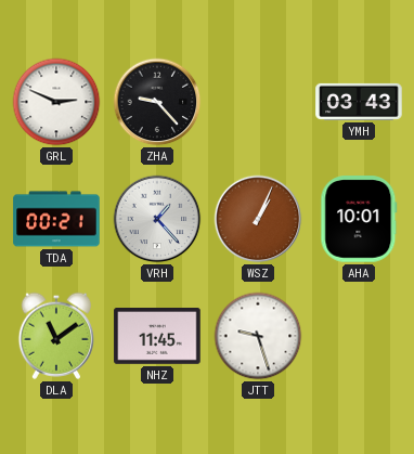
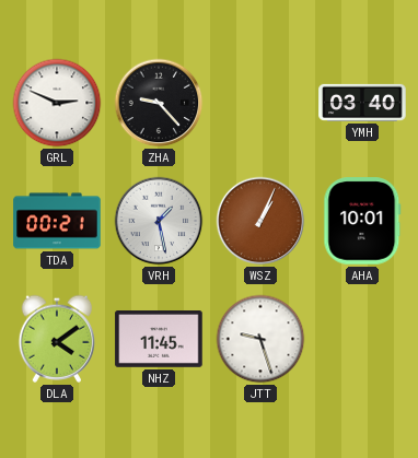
YMH: 03:43 -> 03:40 (362, 103)
VRH: 1:23 -> 1:28 (159, 221)
DLA: 11:09 -> 4:09 (56, 339)
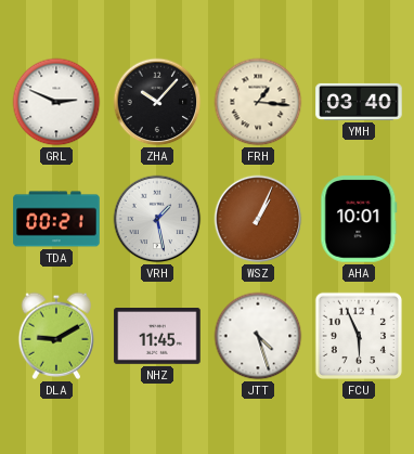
ZHA: 9:23 -> 10:07 (157, 102)
FRH: none -> 1:16 (258, 102)
DLA: 4:09 -> 9:10 (55, 336)
JTT: 9:27 -> 4:27 (258, 336)
FCU: none -> 5:56 (359, 336)
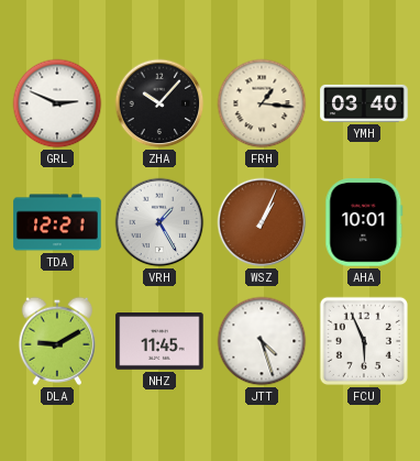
TDA: 00:21 -> 12:21 (57, 222)
VRH: 1:28 -> 1:25 (159, 222)
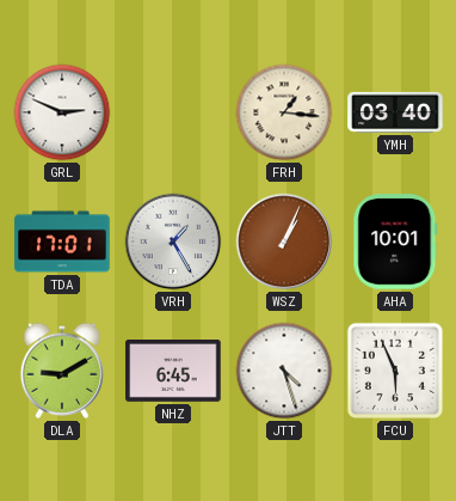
ZHA: 10:07 -> none (159, 103)
TDA: 12:21 -> 17:01 (62, 242)
NHZ: 11:45 -> 6:45 (173, 372)
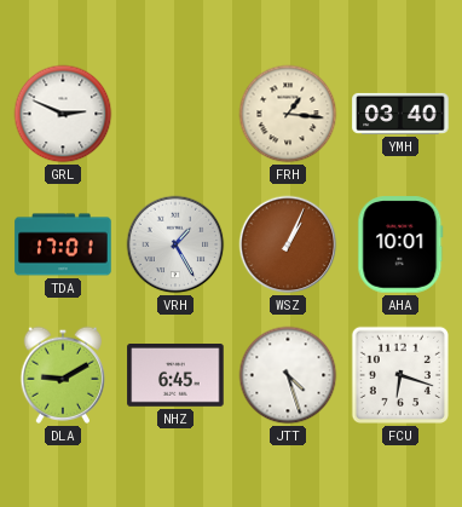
FCU: 5:56 -> 6:18 (400, 375)
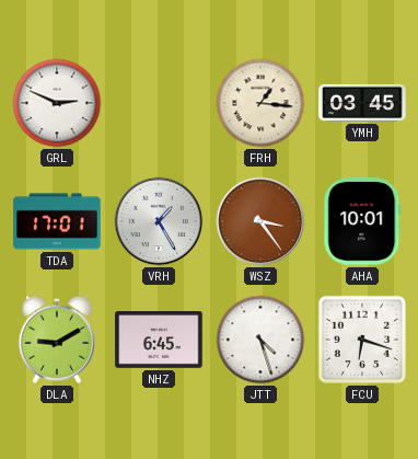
YMH: 03:40 -> 03:45 (362, 103)
WSZ: 1:04 -> 3:24 (260, 221)
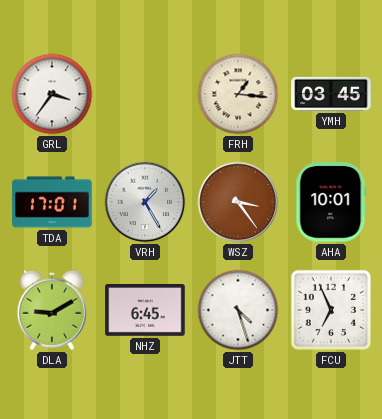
GRL: 2:49 -> 3:36 (52, 94)
FCU: 6:18 -> 6:56 (331, 310)
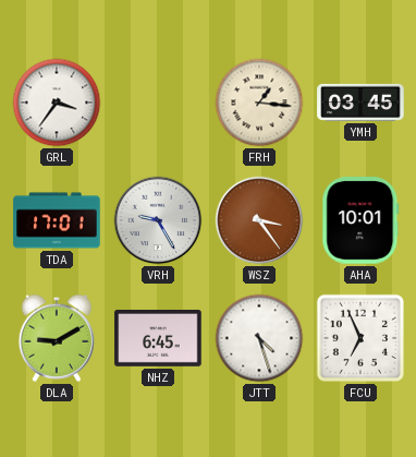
VRH: 1:25 -> 9:25 (158, 220)
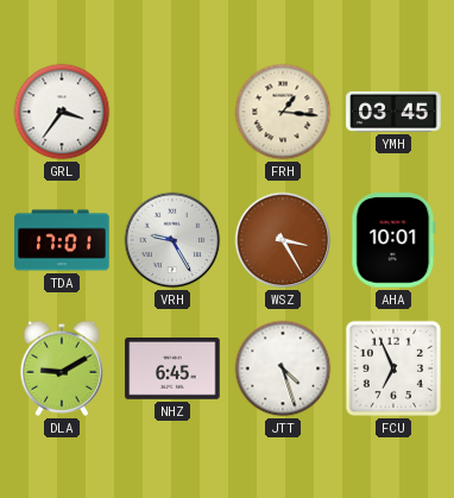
WSZ: 3:24 -> 3:25 (283, 240)
